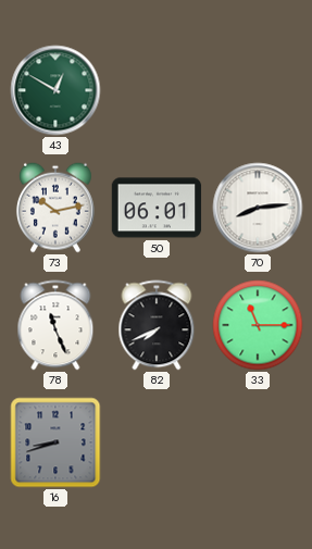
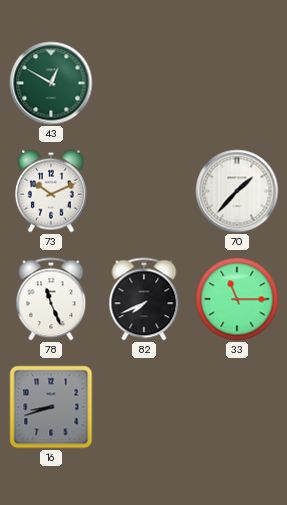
73: 10:13 -> 10:11 (51, 191)
50: 06:01 -> none (157, 208)
70: 8:14 -> 1:37 (237, 191)
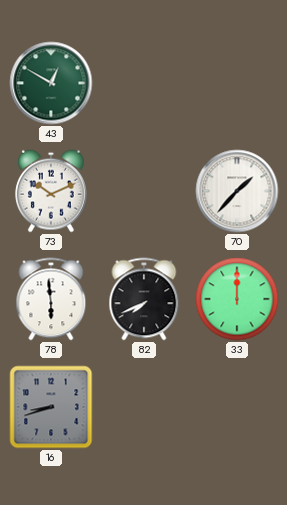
78: 11:26 -> 5:59 (51, 299)
33: 11:15 -> 12:00 (237, 299)
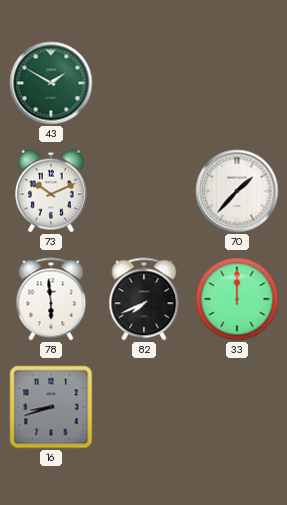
43: 12:50 -> 1:50 (51, 83)
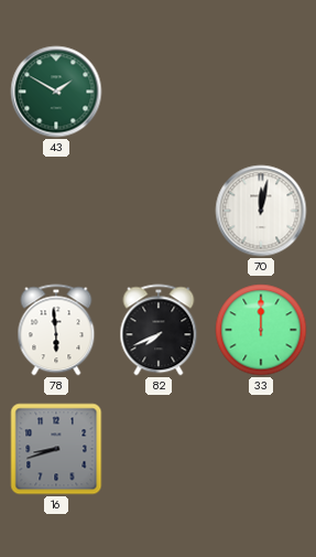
73: 10:11 -> none (51, 191)
70: 1:37 -> 12:02 (261, 211)
